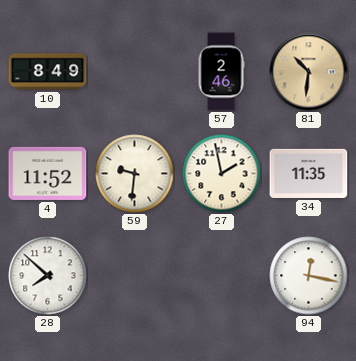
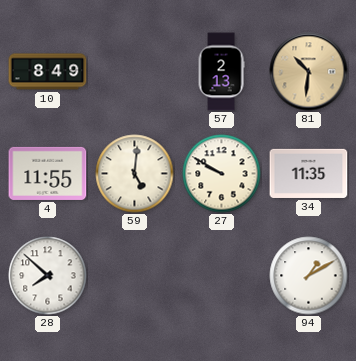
57: 2:46 -> 2:13 (221, 72)
4: 11:52 -> 11:55 (48, 173)
59: 9:31 -> 5:01 (135, 174)
27: 1:58 -> 9:50 (222, 174)
94: 12:17 -> 1:10 (309, 276)
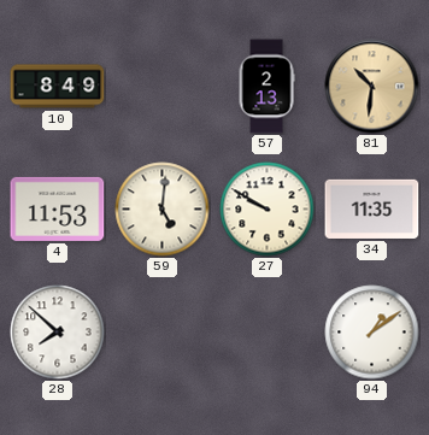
4: 11:55 -> 11:53 (58, 208)
94: 1:10 -> 1:09 (372, 333)
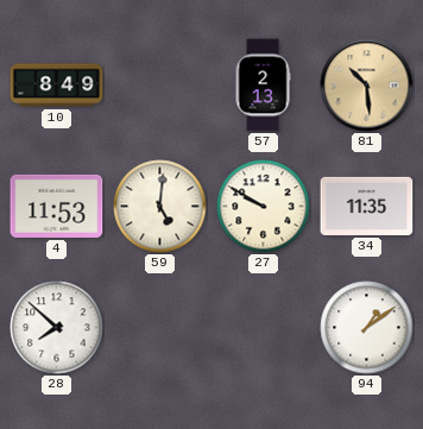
81: 10:31 -> 10:29 (367, 86)
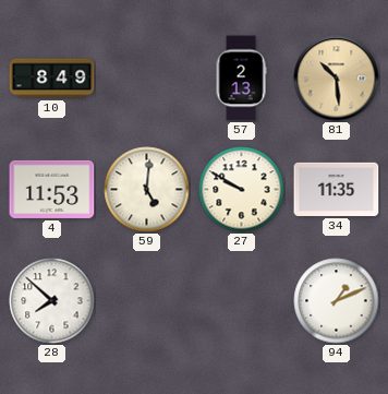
94: 1:09 -> 1:11 (337, 301)
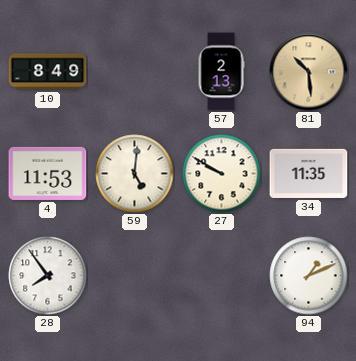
28: 7:52 -> 7:54 (48, 276)
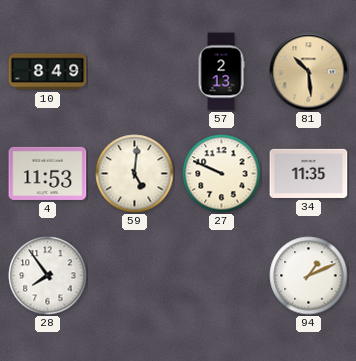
27: 9:50 -> 9:49 (222, 174)
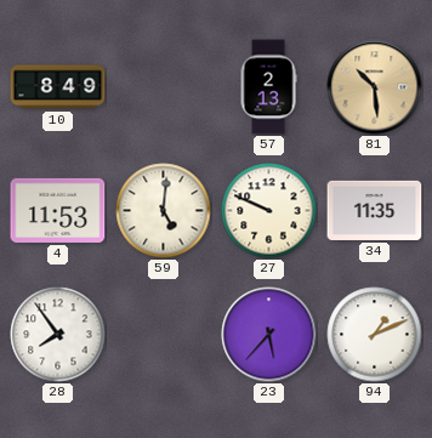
23: none -> 5:37 (269, 335)
